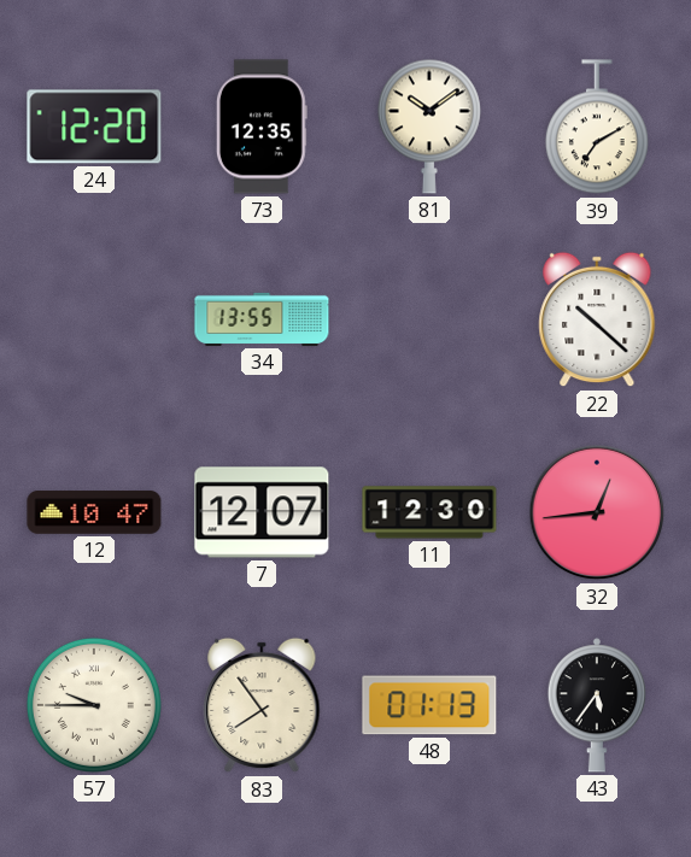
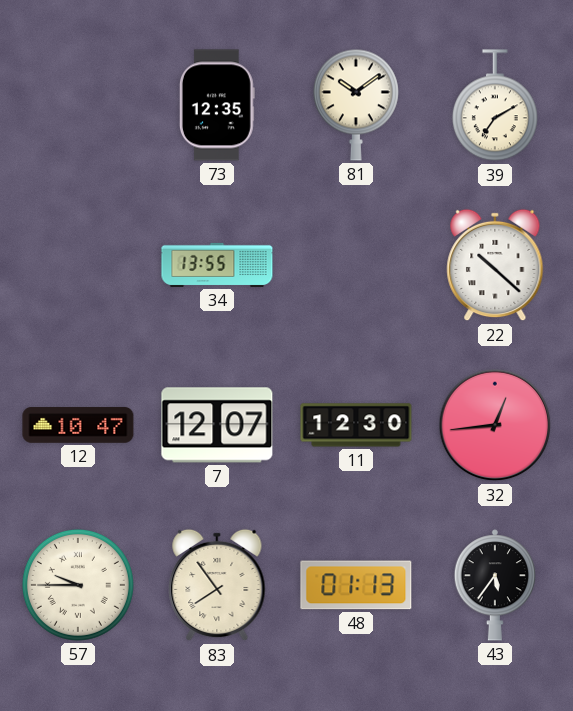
24: 12:20 -> none (94, 127)
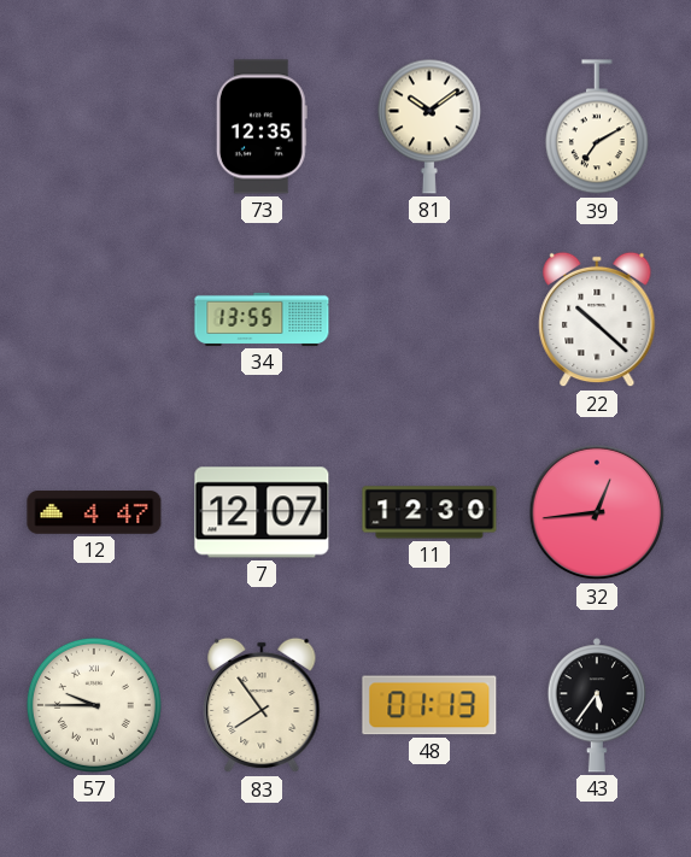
12: 10:47 -> 4:47 (94, 512)
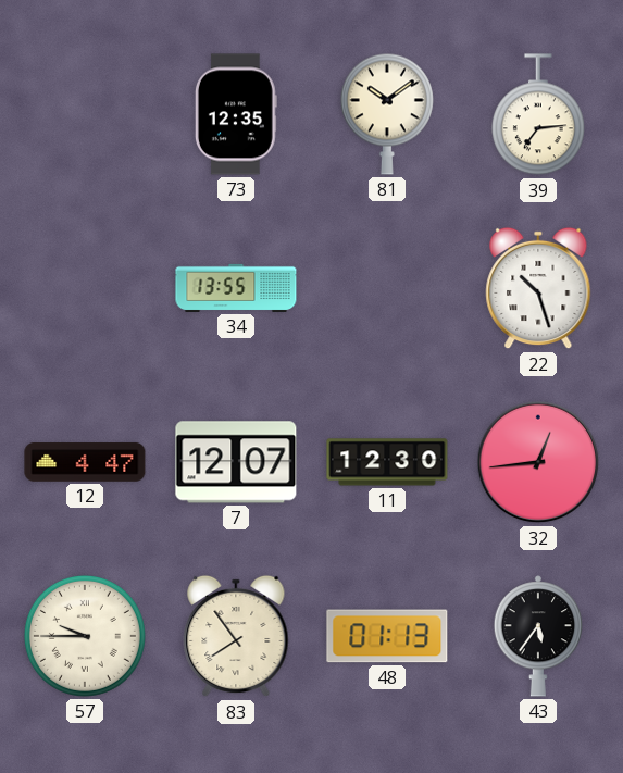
39: 7:10 -> 7:14 (538, 115)
22: 10:22 -> 10:27 (538, 288)
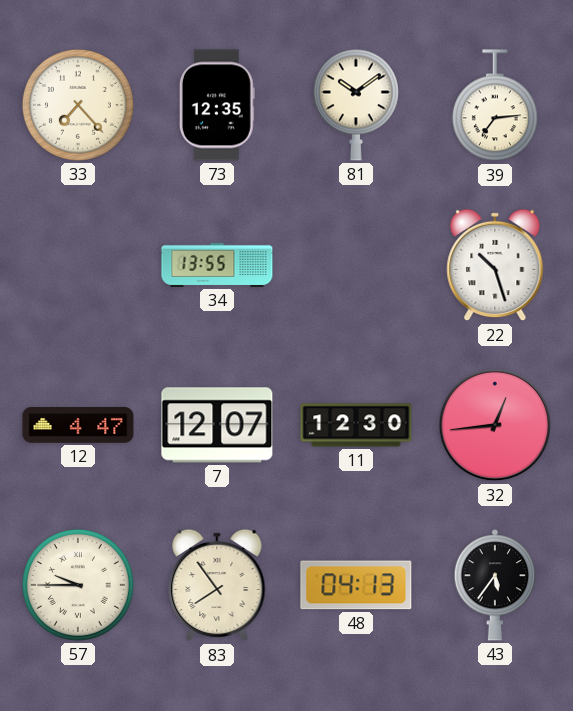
33: none -> 7:23 (78, 105)
48: 01:13 -> 04:13 (356, 585)
